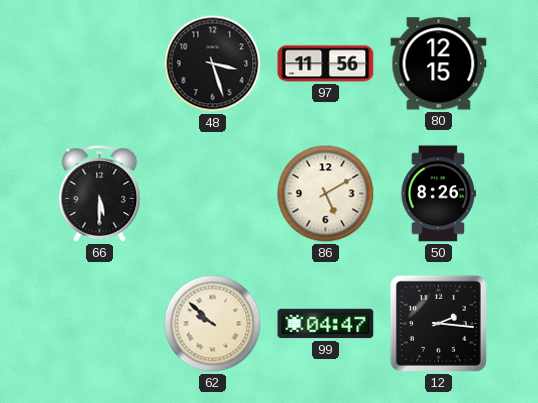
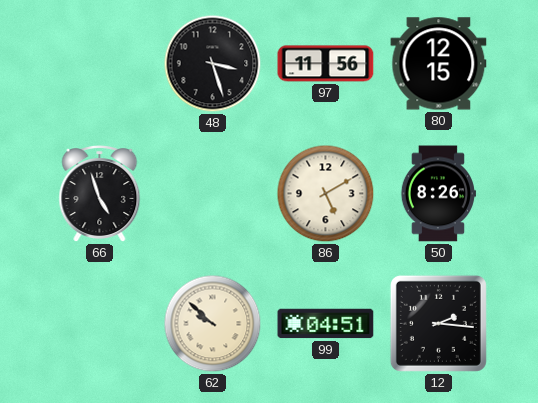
66: 5:30 -> 4:57 (100, 194)
99: 04:47 -> 04:51 (326, 324)
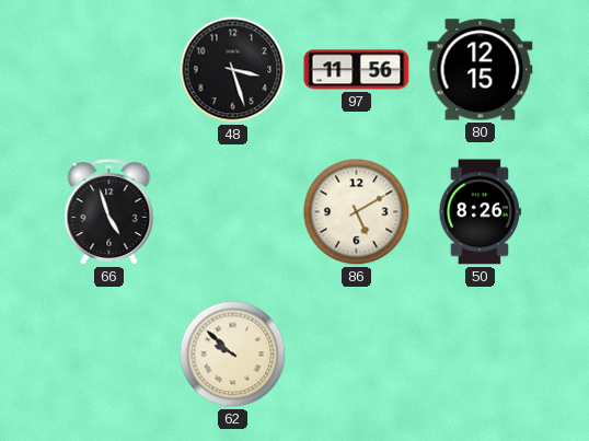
99: 04:51 -> none (326, 324)
12: 2:16 -> none (438, 323)
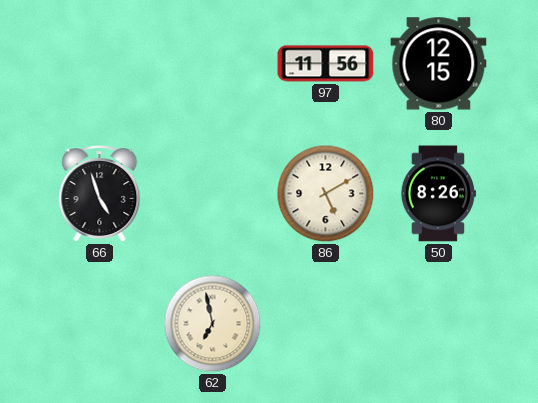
48: 3:27 -> none (233, 70)
62: 9:52 -> 6:58 (213, 324)
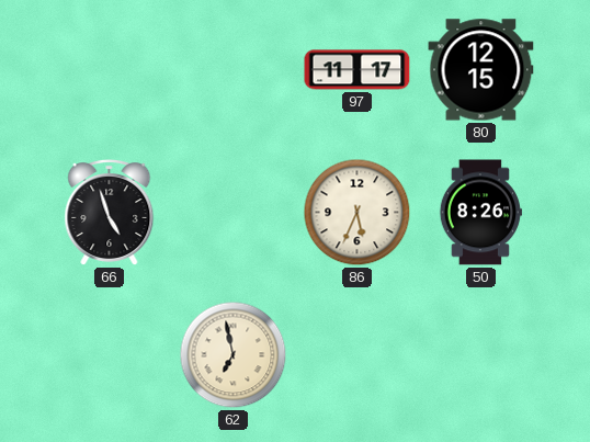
97: 11:56 -> 11:17 (358, 70)
86: 5:10 -> 5:34 (358, 213)
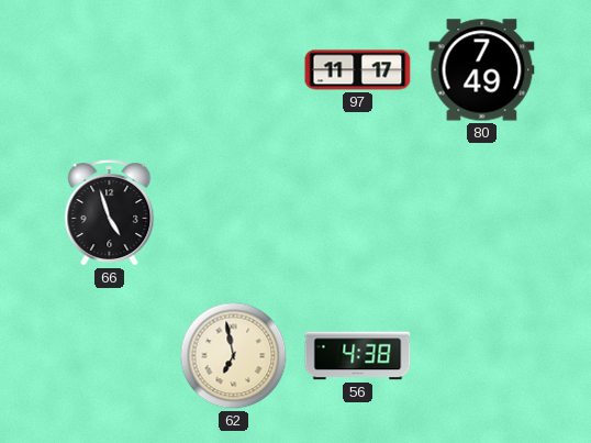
80: 12:15 -> 7:49 (482, 70)
86: 5:34 -> none (358, 213)
50: 8:26 -> none (479, 213)
56: none -> 4:38 (358, 356)
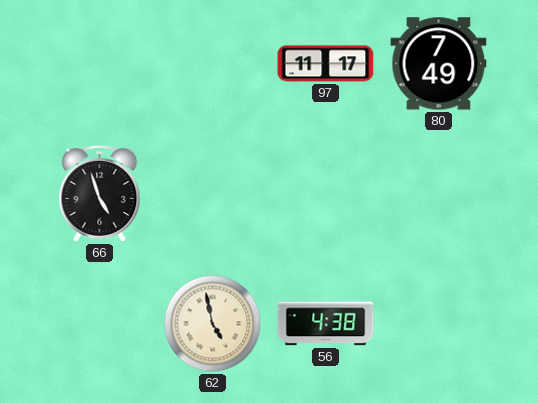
62: 6:58 -> 4:58 (213, 324)
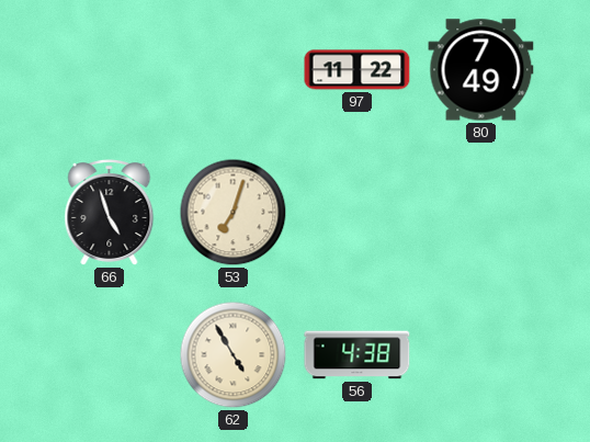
97: 11:17 -> 11:22 (358, 70)
53: none -> 7:03 (234, 213)
62: 4:58 -> 4:55 (234, 355)
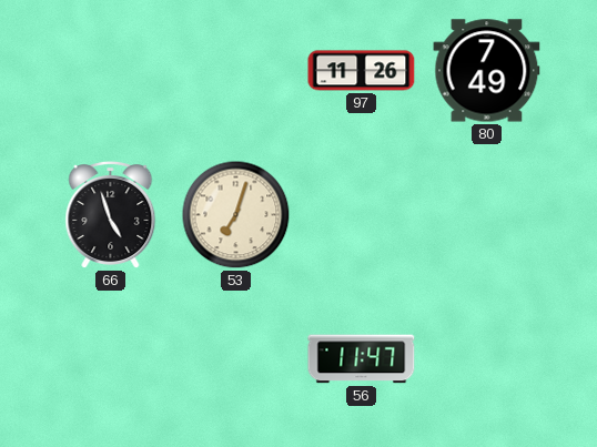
97: 11:22 -> 11:26 (362, 71)
62: 4:55 -> none (234, 355)
56: 4:38 -> 11:47 (362, 359)
